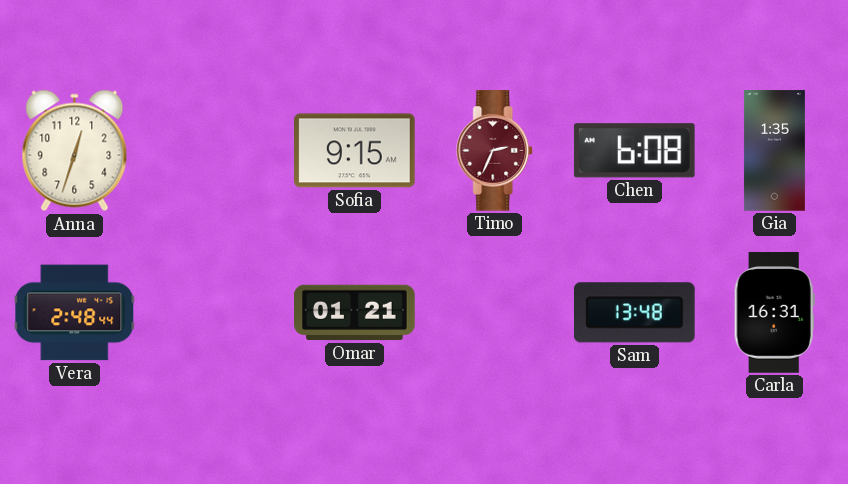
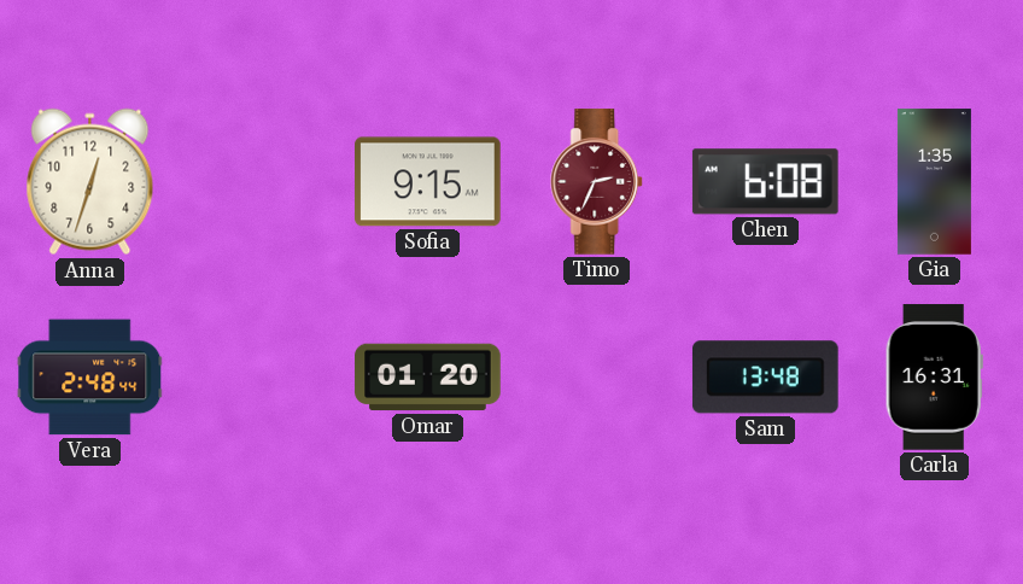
Omar: 01:21 -> 01:20 (428, 378)
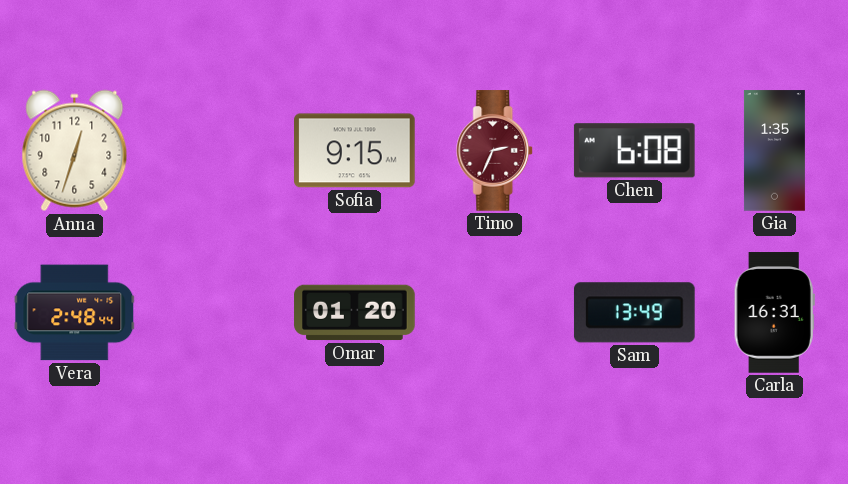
Sam: 13:48 -> 13:49 (634, 313)
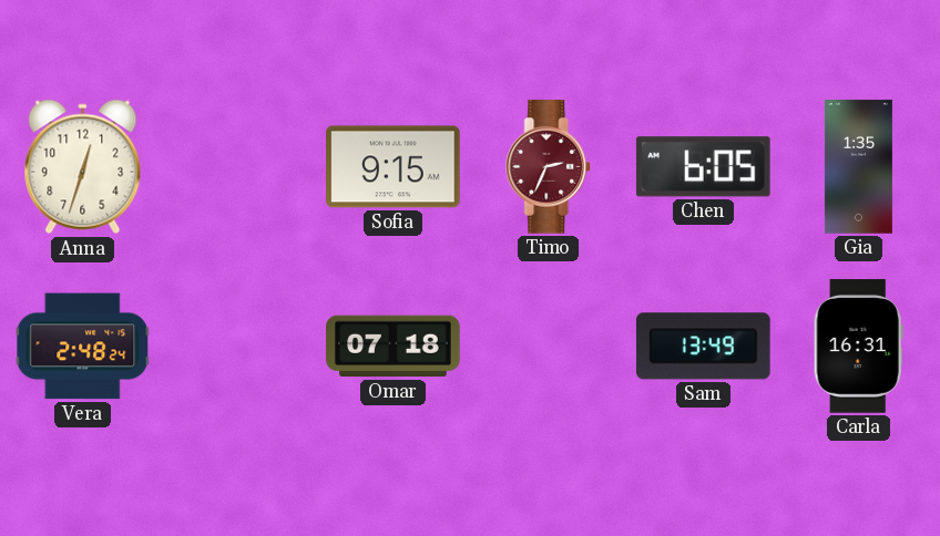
Chen: 6:08 -> 6:05 (703, 167)
Vera: 2:48:44 -> 2:48:24 (83, 347)
Omar: 01:20 -> 07:18 (394, 347)
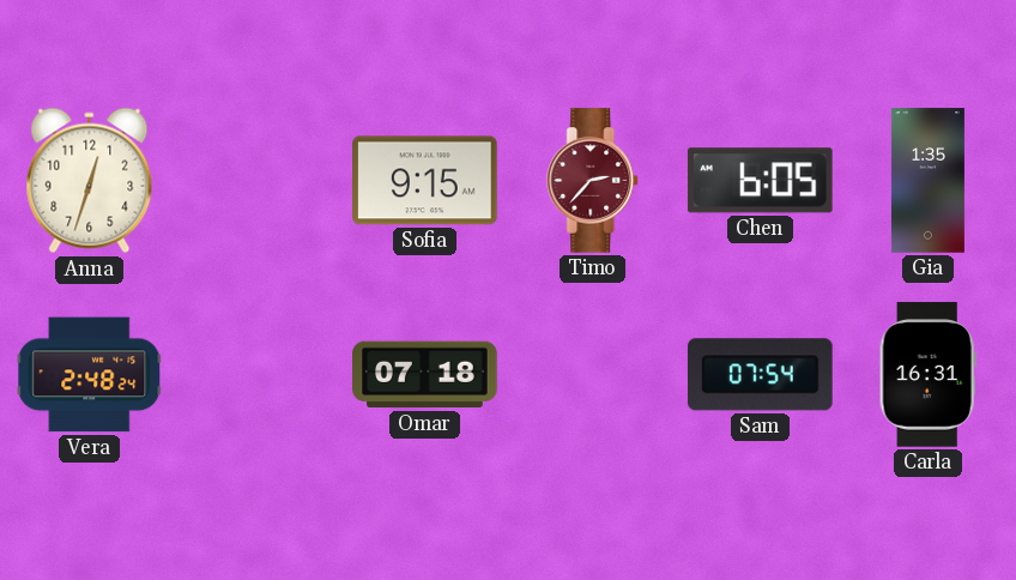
Timo: 2:34 -> 2:37 (593, 181)
Sam: 13:49 -> 07:54 (760, 375)
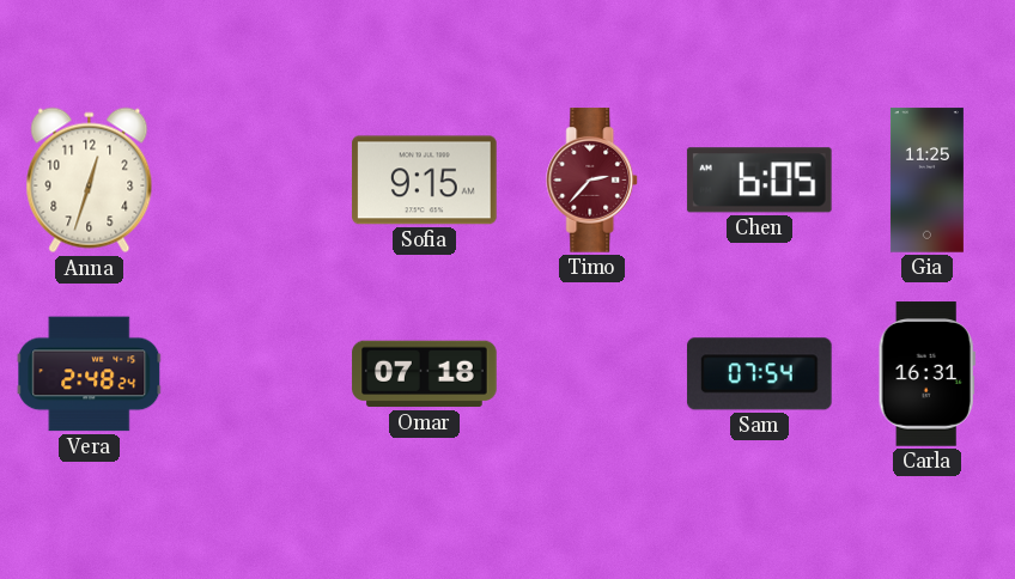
Gia: 1:35 -> 11:25 (926, 181)
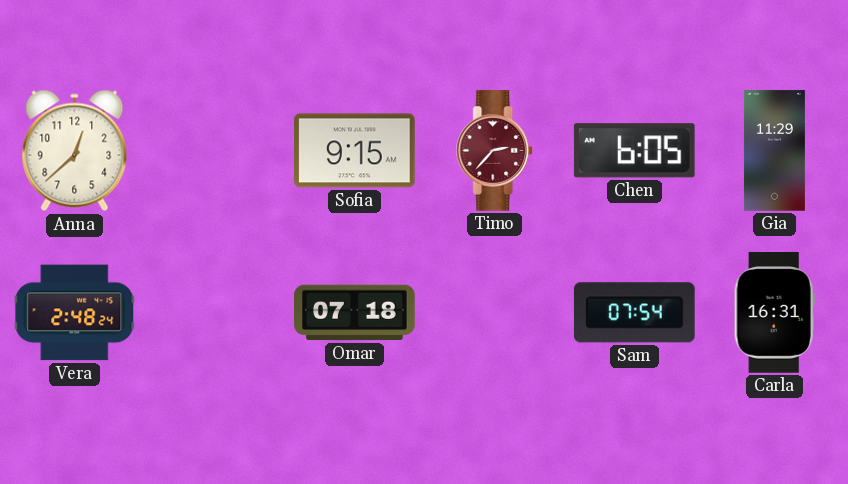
Anna: 12:33 -> 12:38 (75, 151)
Gia: 11:25 -> 11:29 (774, 151)
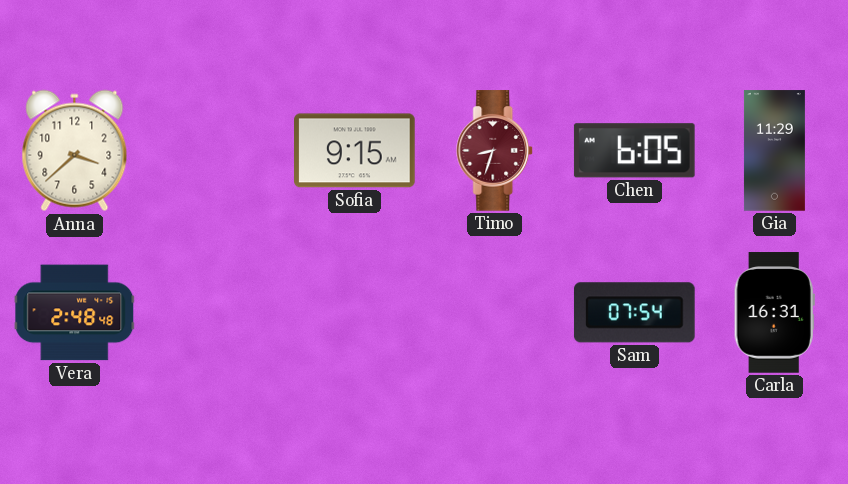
Anna: 12:38 -> 3:38 (75, 151)
Timo: 2:37 -> 8:33 (495, 151)
Vera: 2:48:24 -> 2:48:48 (75, 313)
Omar: 07:18 -> none (355, 313)
